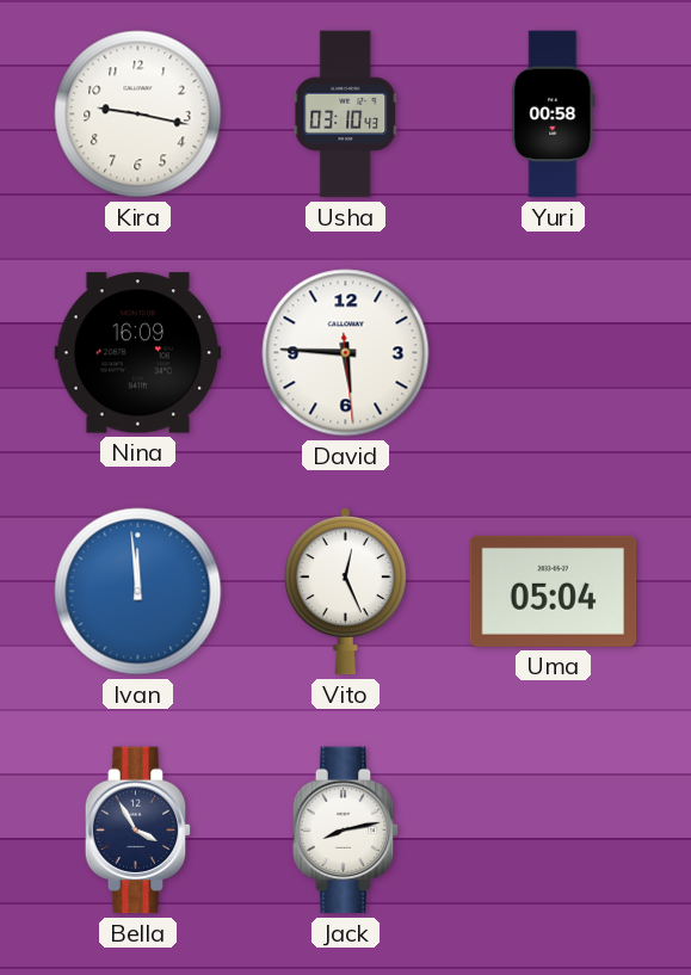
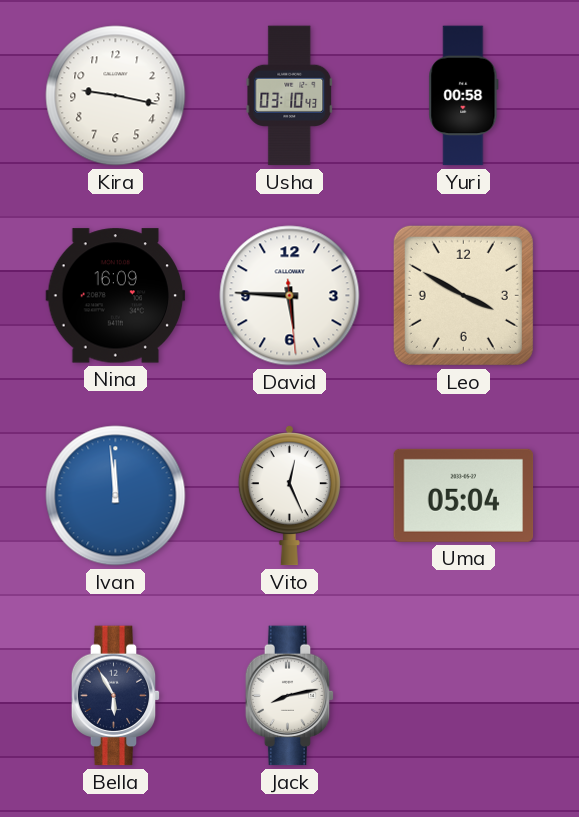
Leo: none -> 3:50 (463, 295)
Bella: 3:55 -> 5:55 (116, 696)
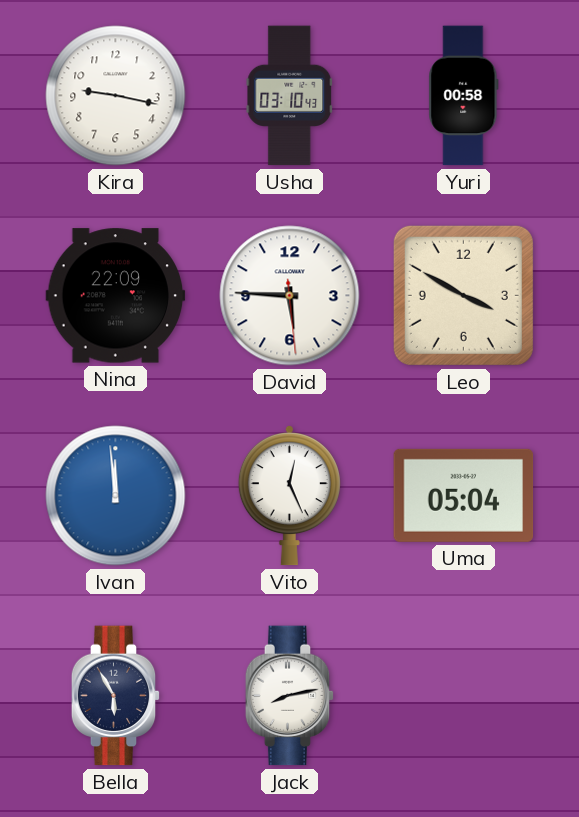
Nina: 16:09 -> 22:09 (116, 296)
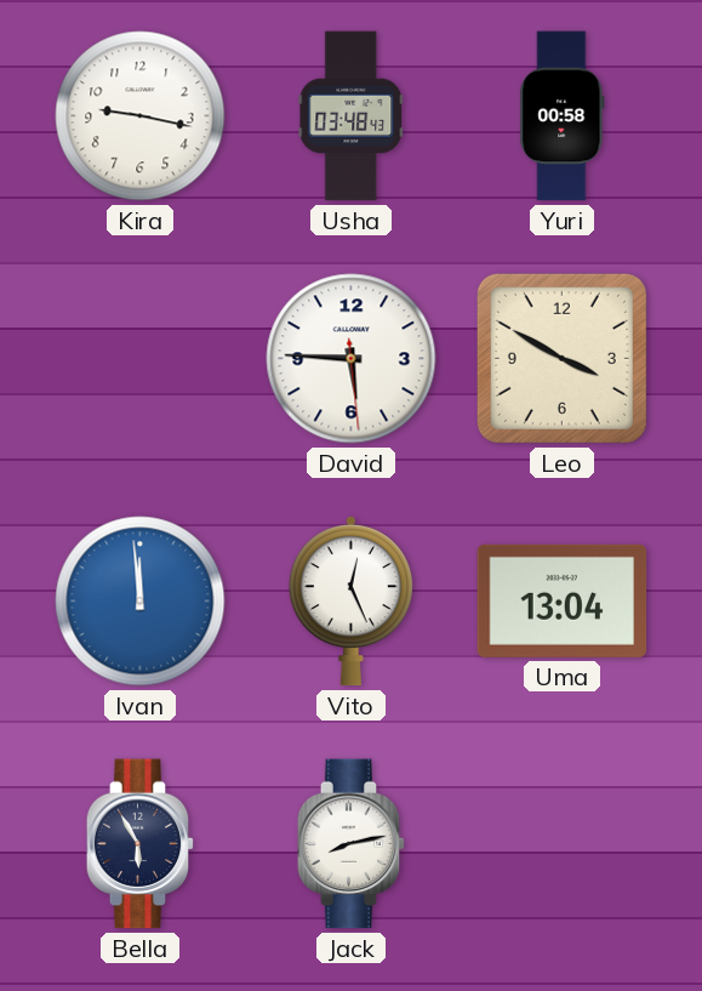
Usha: 03:10 -> 03:48 (352, 116)
Nina: 22:09 -> none (116, 296)
Uma: 05:04 -> 13:04 (563, 600)
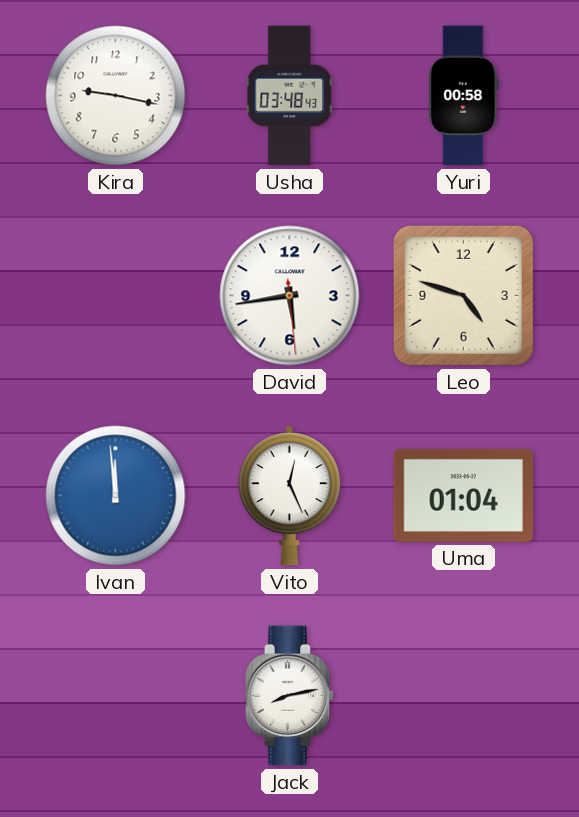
David: 5:45 -> 5:43 (290, 296)
Leo: 3:50 -> 4:48 (463, 295)
Uma: 13:04 -> 01:04 (464, 495)
Bella: 5:55 -> none (141, 844)
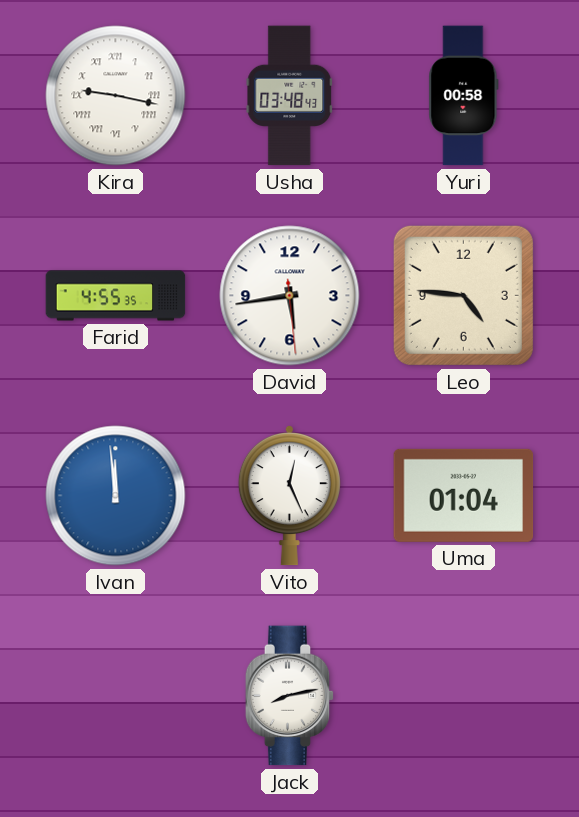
Kira numerals: Arabic -> Roman (116, 96)
Farid: none -> 4:55 (116, 296)
Leo: 4:48 -> 4:46 (463, 295)
